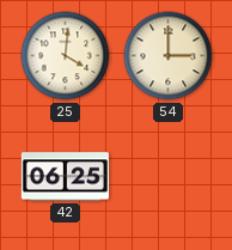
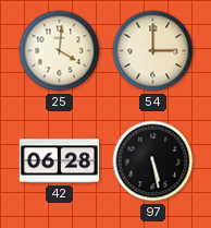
42: 06:25 -> 06:28 (59, 161)
97: none -> 5:28 (153, 161)
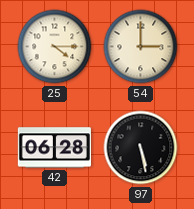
25: 4:01 -> 4:15 (55, 47)
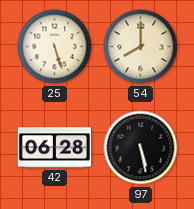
25: 4:15 -> 5:27 (55, 47)
54: 3:00 -> 8:00 (141, 47)
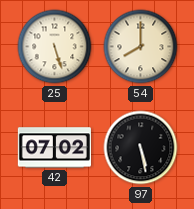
42: 06:28 -> 07:02 (54, 148)
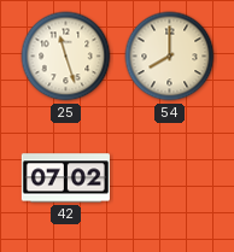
25: 5:27 -> 11:27 (66, 57)
97: 5:28 -> none (141, 148)
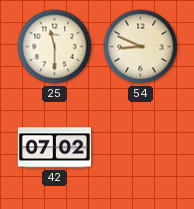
25: 11:27 -> 11:30 (55, 47)
54: 8:00 -> 8:49 (141, 47)
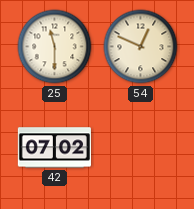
54: 8:49 -> 12:49 (141, 47)
